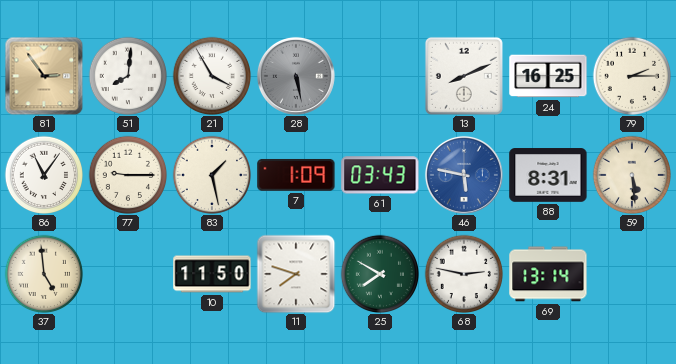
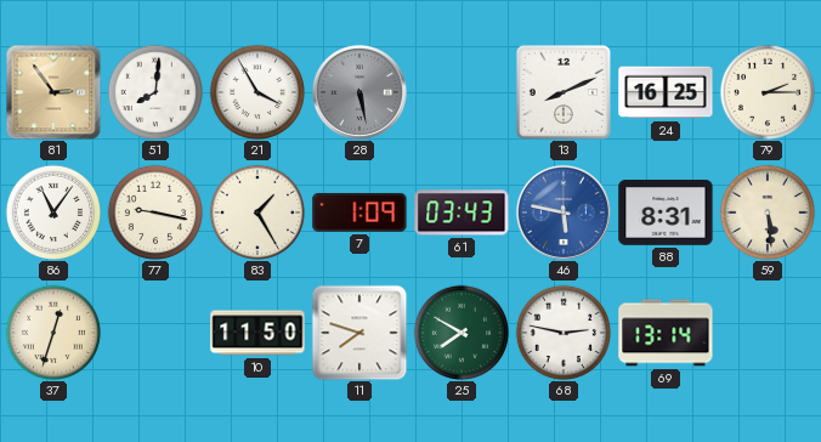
77: 9:15 -> 9:17 (154, 211)
83: 1:28 -> 1:25 (256, 211)
37: 4:59 -> 12:33 (52, 331)
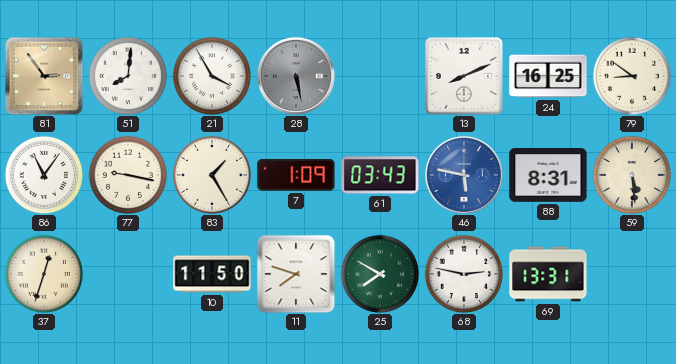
79: 2:15 -> 8:51 (631, 75)
69: 13:14 -> 13:31 (548, 274)
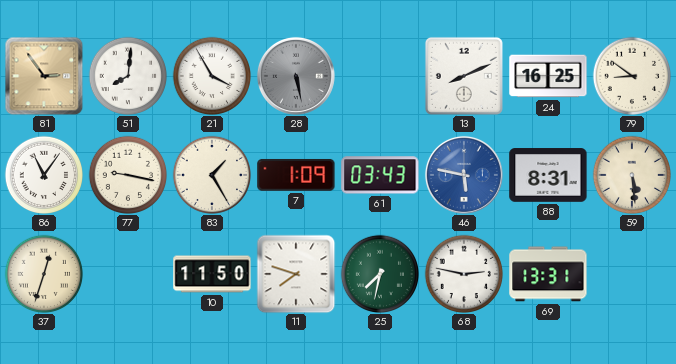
25: 7:50 -> 7:32 (379, 273)
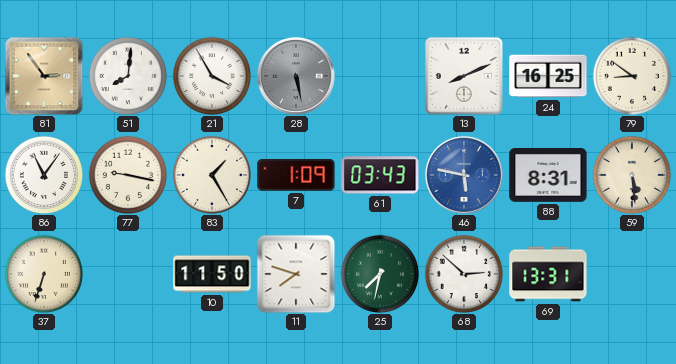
37: 12:33 -> 6:33 (43, 273)
68: 2:47 -> 2:52 (463, 273)
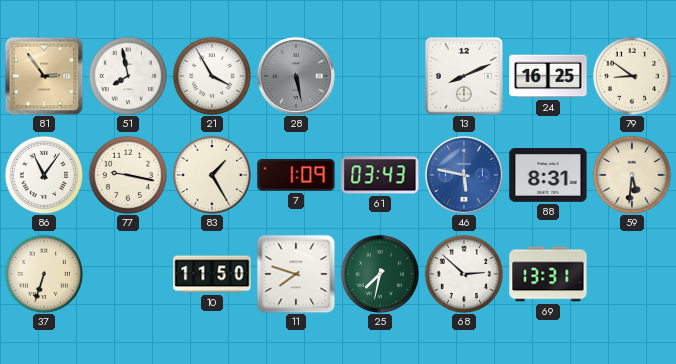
51: 8:01 -> 7:58 (127, 75)
59: 5:29 -> 5:31 (631, 174)
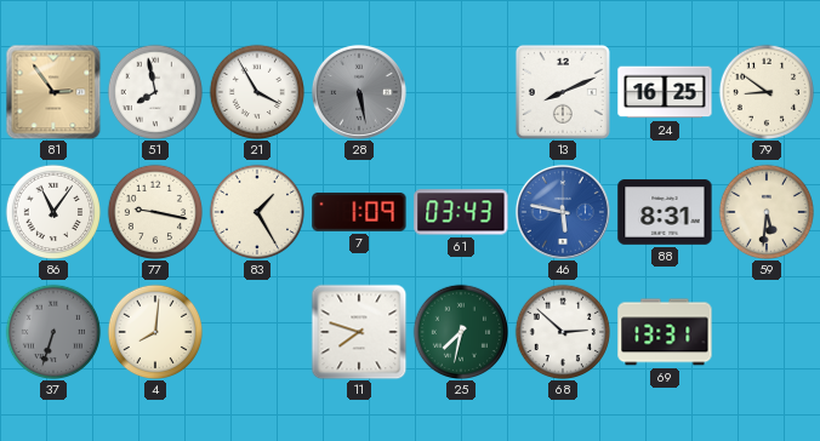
37 dial: cream -> grey (52, 331)
4: none -> 8:01 (154, 331)
10: 11:50 -> none (212, 274)
